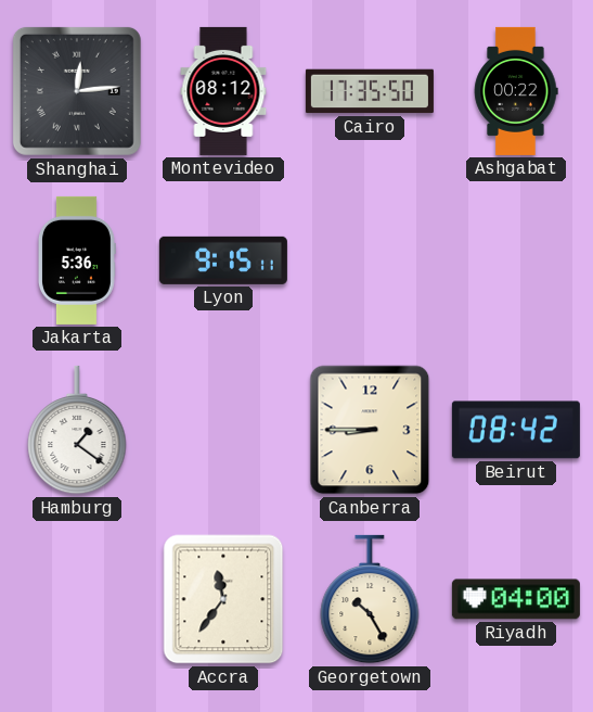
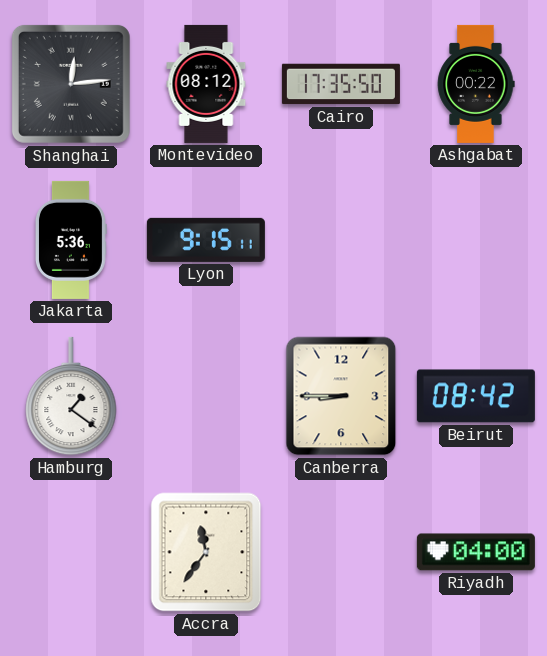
Georgetown: 10:25 -> none (370, 599)
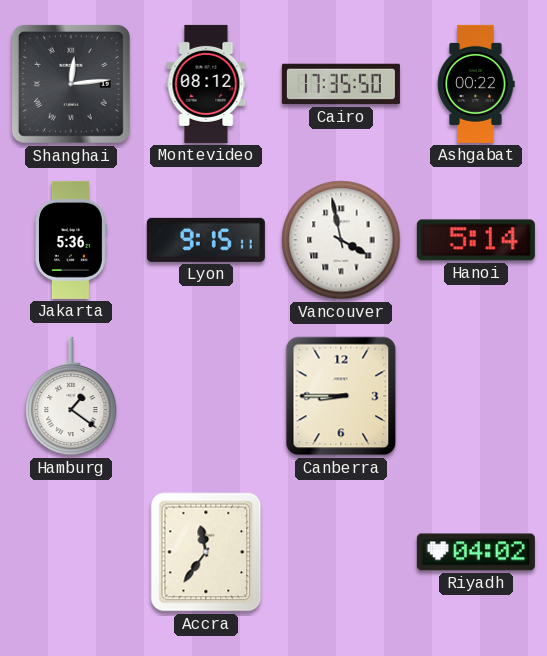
Vancouver: none -> 3:58 (341, 240)
Hanoi: none -> 5:14 (476, 240)
Beirut: 08:42 -> none (476, 396)
Riyadh: 04:00 -> 04:02 (476, 552)
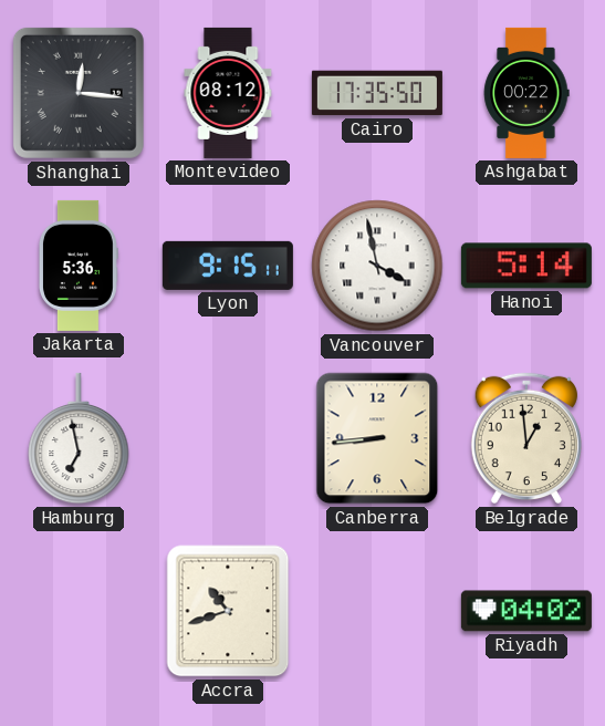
Shanghai: 12:14 -> 12:16 (79, 93)
Hamburg: 1:21 -> 6:58 (79, 438)
Canberra: 8:45 -> 8:44 (377, 438)
Belgrade: none -> 12:59 (526, 438)
Accra: 11:36 -> 10:42 (228, 611)
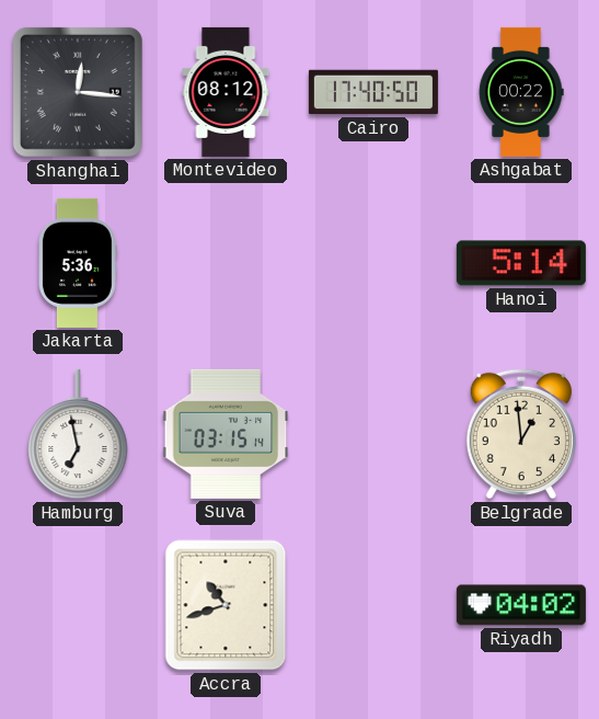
Cairo: 17:35 -> 17:40 (373, 92)
Lyon: 9:15 -> none (228, 266)
Vancouver: 3:58 -> none (377, 266)
Suva: none -> 03:15 (226, 434)
Canberra: 8:44 -> none (377, 438)
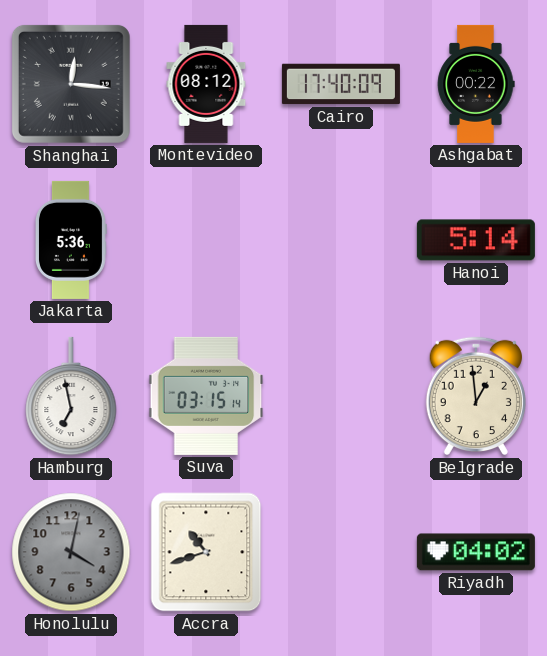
Cairo: 17:40:50 -> 17:40:09 (341, 84)
Honolulu: none -> 4:02 (71, 552)
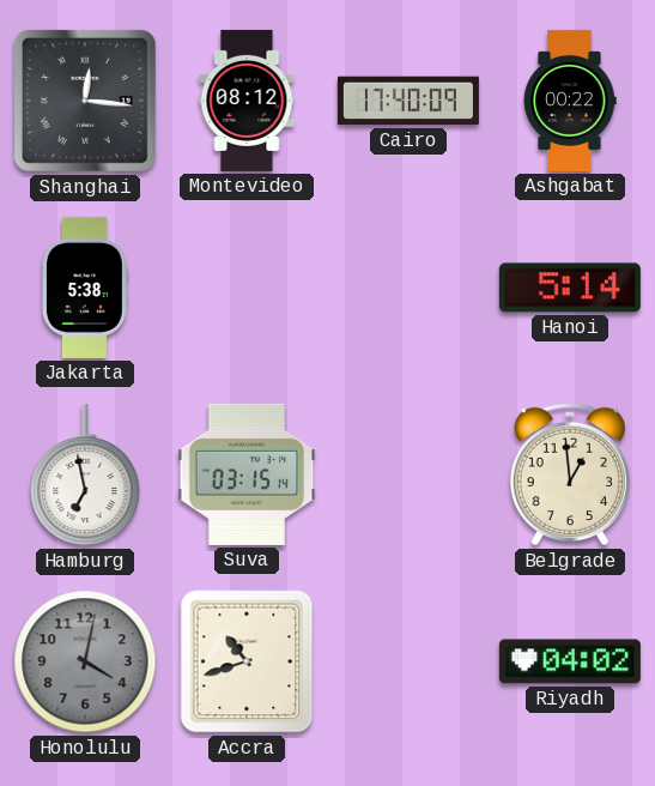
Jakarta: 5:36 -> 5:38 (85, 288)
